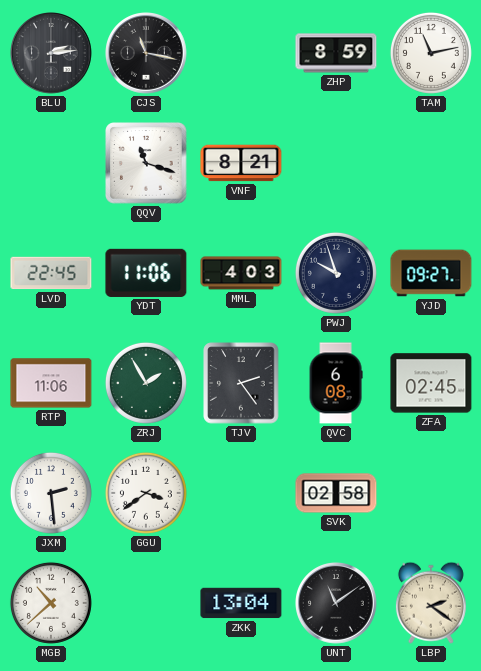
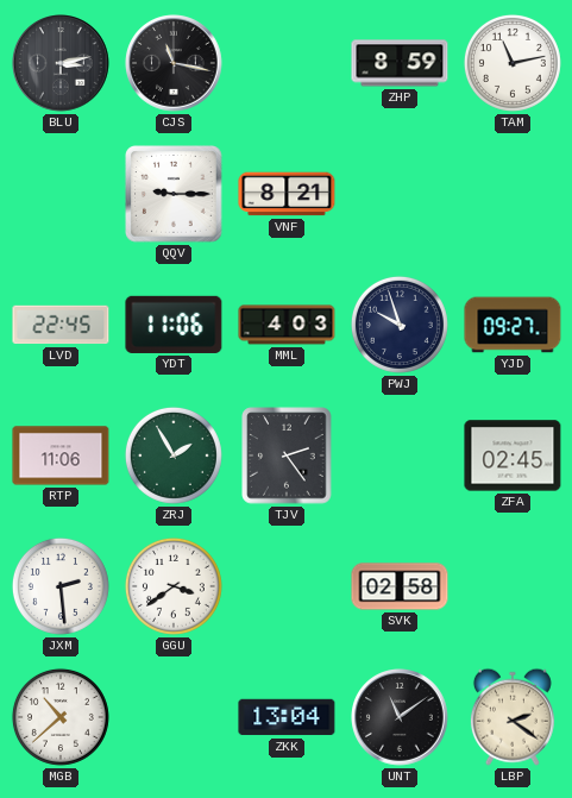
BLU: 2:14 -> 3:13 (61, 63)
QQV: 11:18 -> 9:15 (174, 194)
QVC: 6:08 -> none (336, 383)
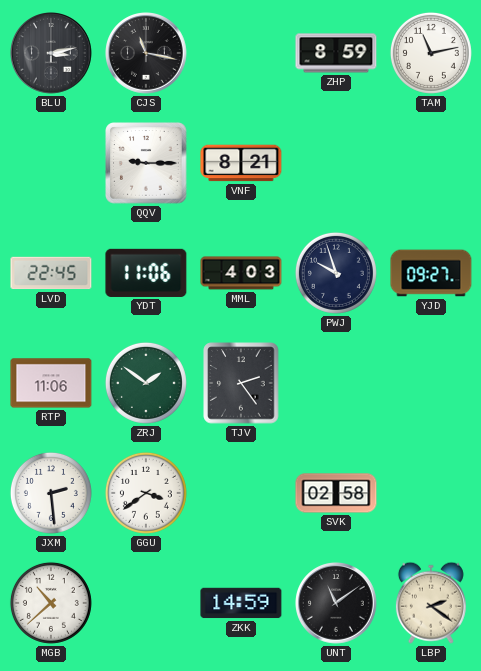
ZRJ: 1:55 -> 1:51 (146, 383)
ZFA: 02:45 -> none (513, 455)
ZKK: 13:04 -> 14:59 (241, 603)
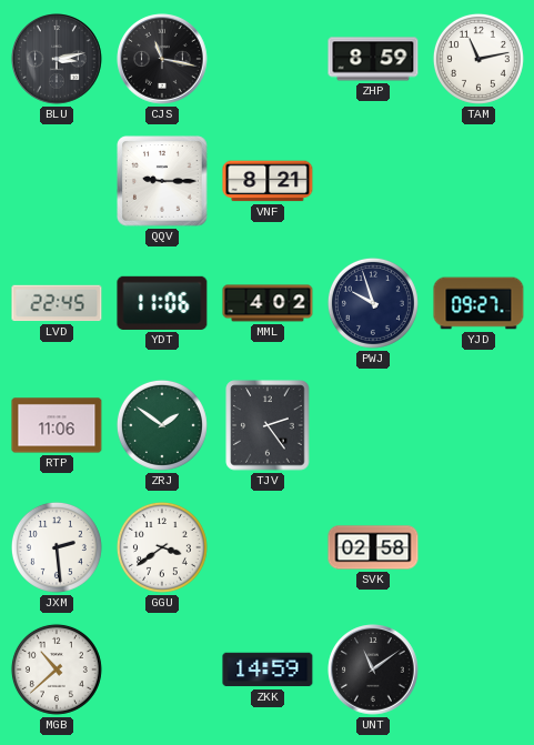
MML: 4:03 -> 4:02 (268, 303)
LBP: 2:21 -> none (431, 603)
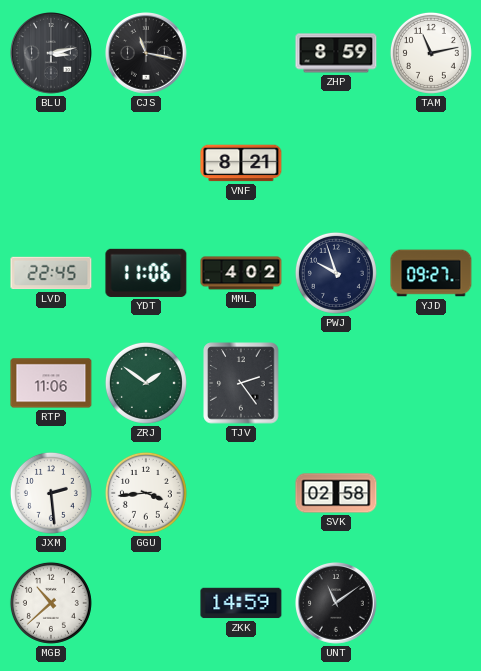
QQV: 9:15 -> none (162, 181)
GGU: 3:39 -> 3:44 (146, 493)
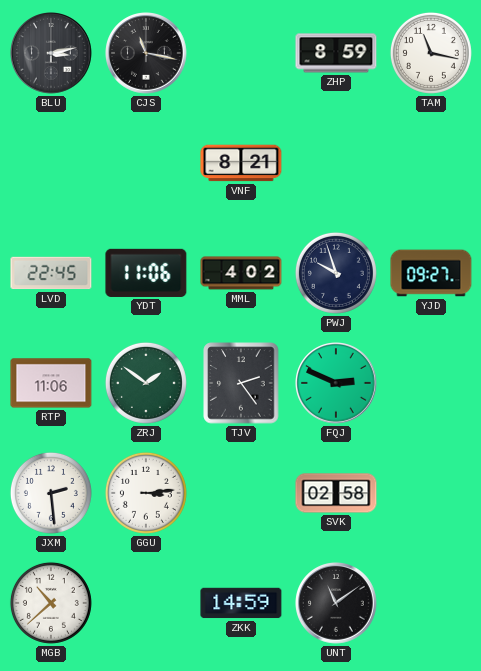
TAM: 11:13 -> 11:17 (431, 53)
FQJ: none -> 2:49 (336, 383)
GGU: 3:44 -> 3:14 (146, 493)
